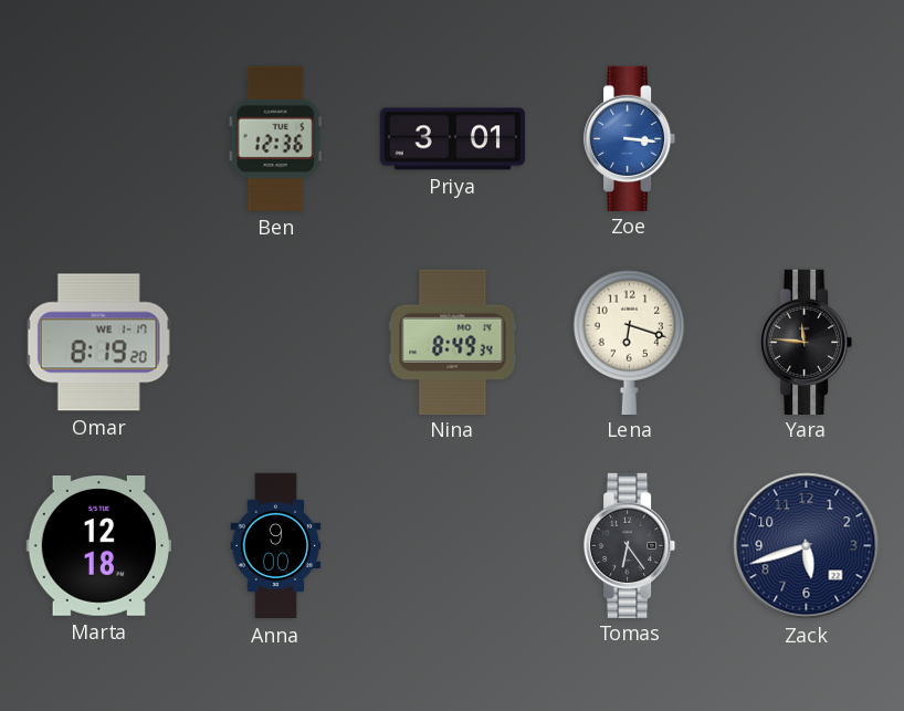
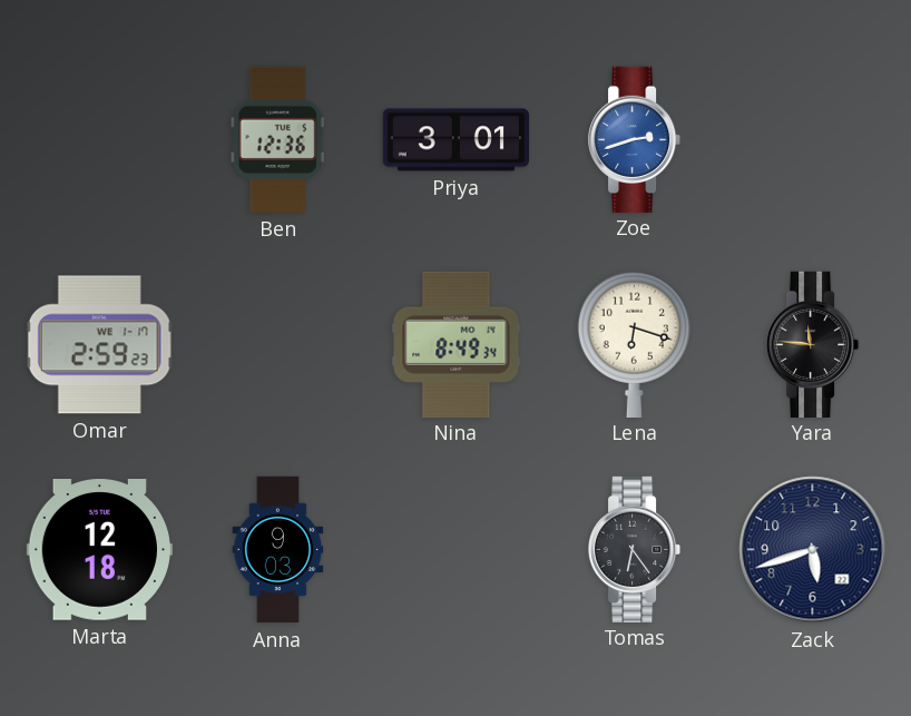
Zoe: 3:16 -> 2:42 (636, 139)
Omar: 8:19 -> 2:59 (99, 345)
Anna: 9:00 -> 9:03 (278, 550)
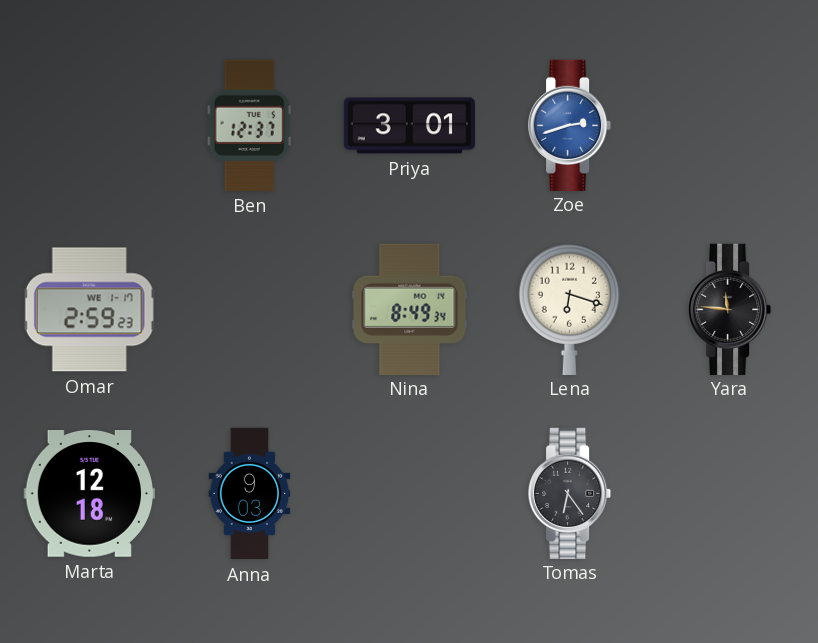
Ben: 12:36 -> 12:37 (249, 125)
Zack: 5:42 -> none (813, 550)
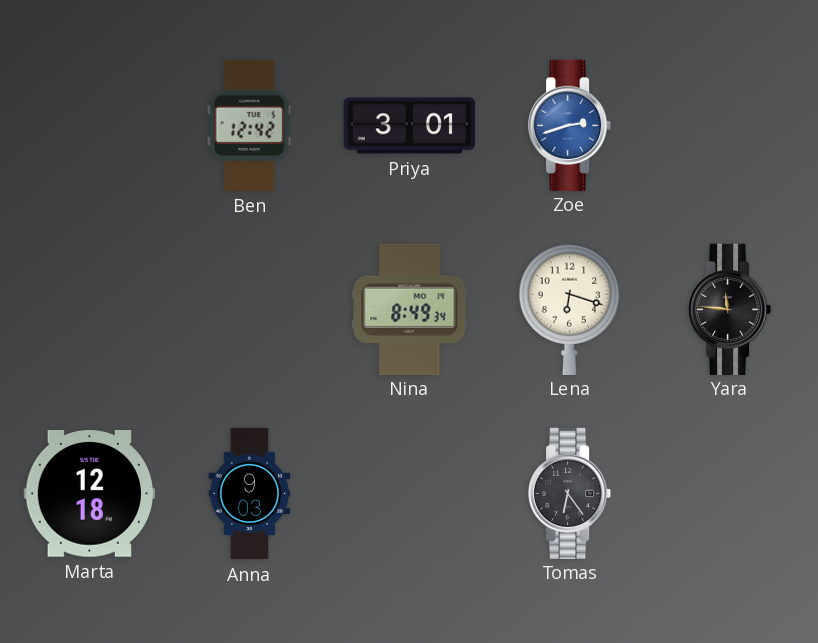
Ben: 12:37 -> 12:42 (249, 125)
Omar: 2:59 -> none (89, 310)
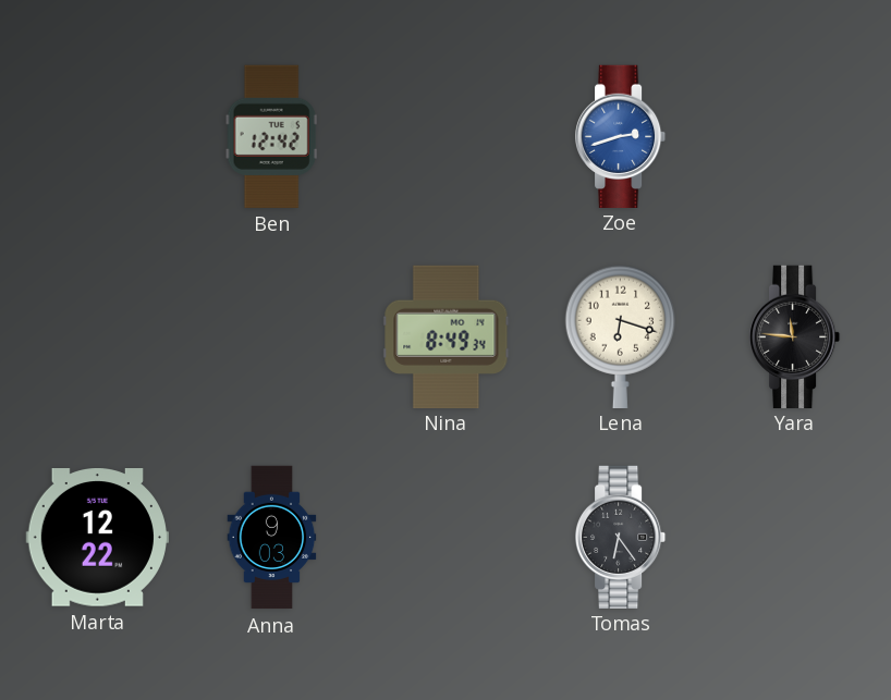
Priya: 3:01 -> none (409, 126)
Marta: 12:18 -> 12:22 (97, 538)
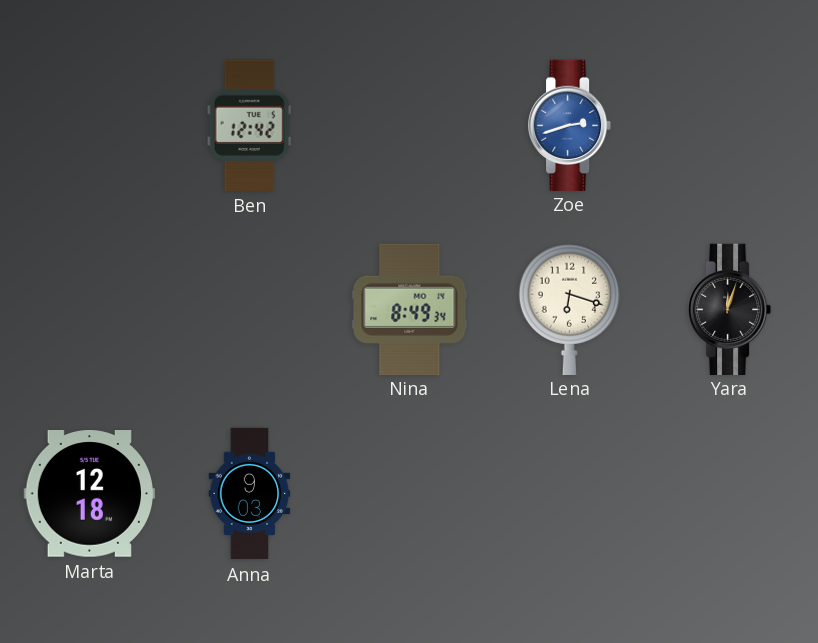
Yara: 11:46 -> 12:03 (731, 309)
Marta: 12:22 -> 12:18 (89, 494)
Tomas: 6:24 -> none (622, 537)
